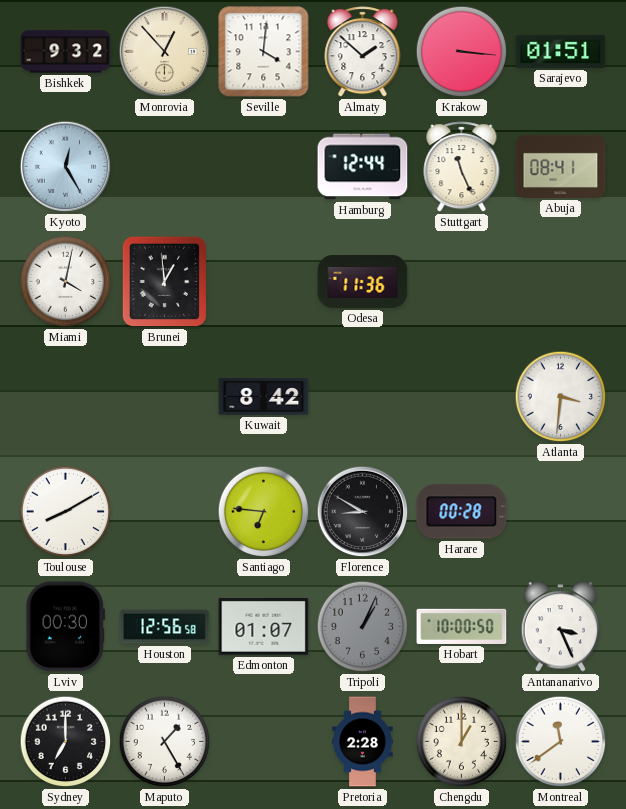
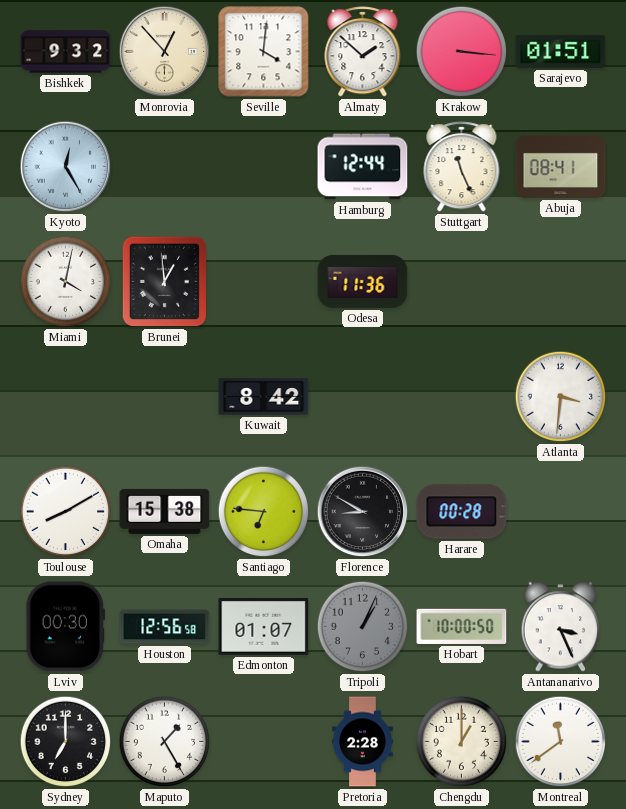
Omaha: none -> 15:38 (165, 511)
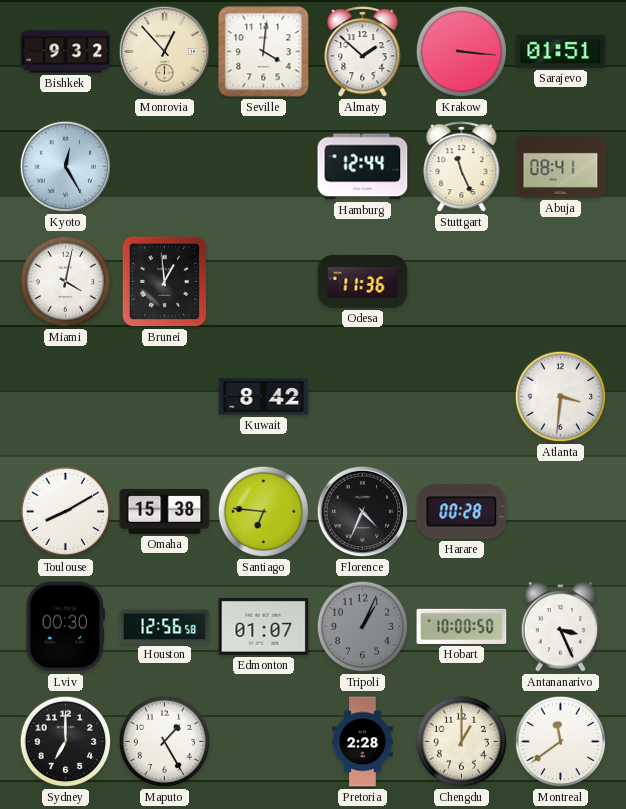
Florence: 8:50 -> 4:34 (363, 512)
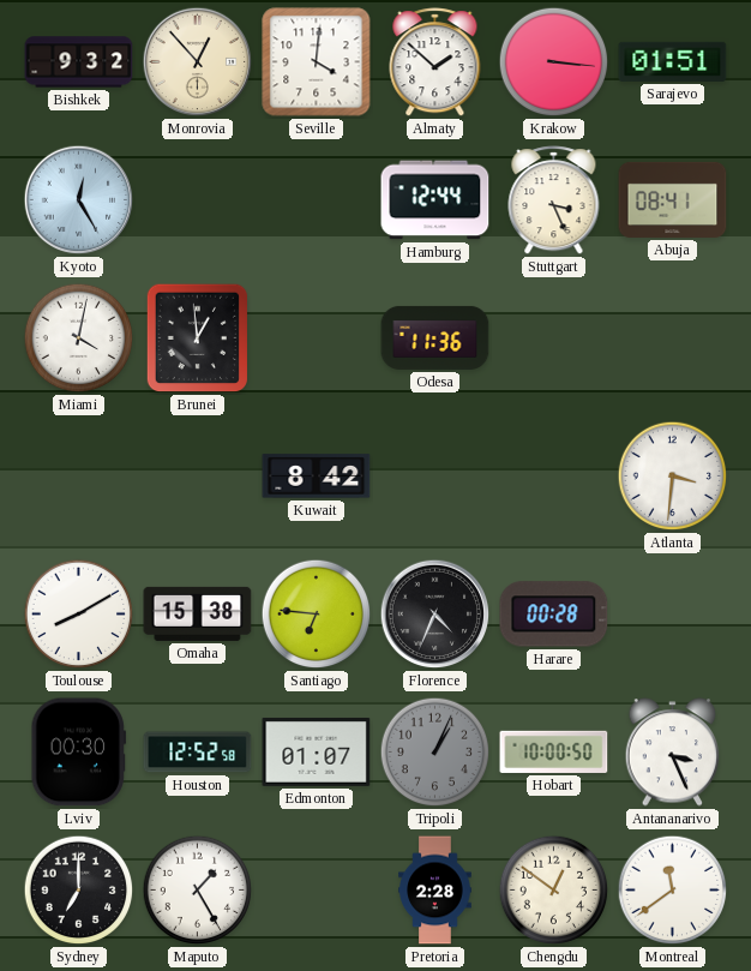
Stuttgart: 11:26 -> 3:26 (554, 200)
Houston: 12:56 -> 12:52 (198, 753)
Chengdu: 1:00 -> 12:51 (554, 891)
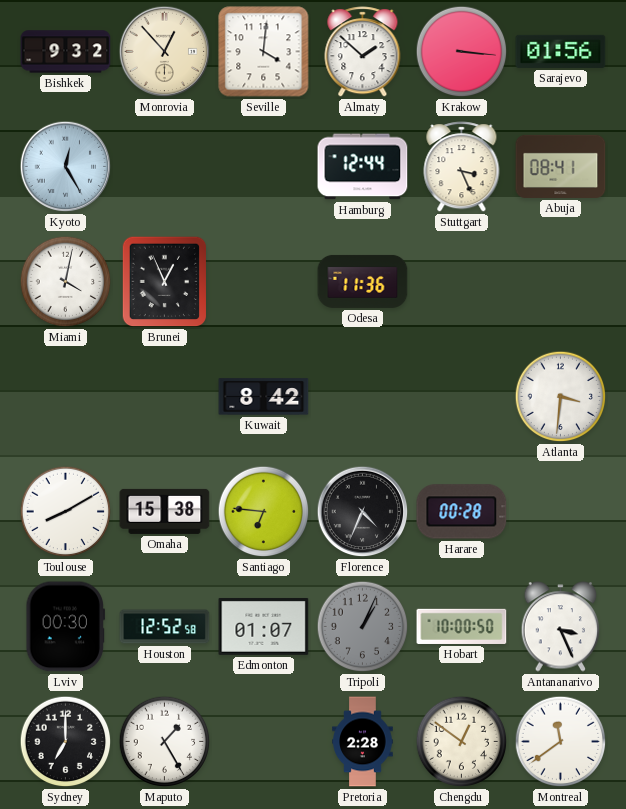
Sarajevo: 01:51 -> 01:56 (561, 51)
Brunei: 12:59 -> 12:56 (165, 282)
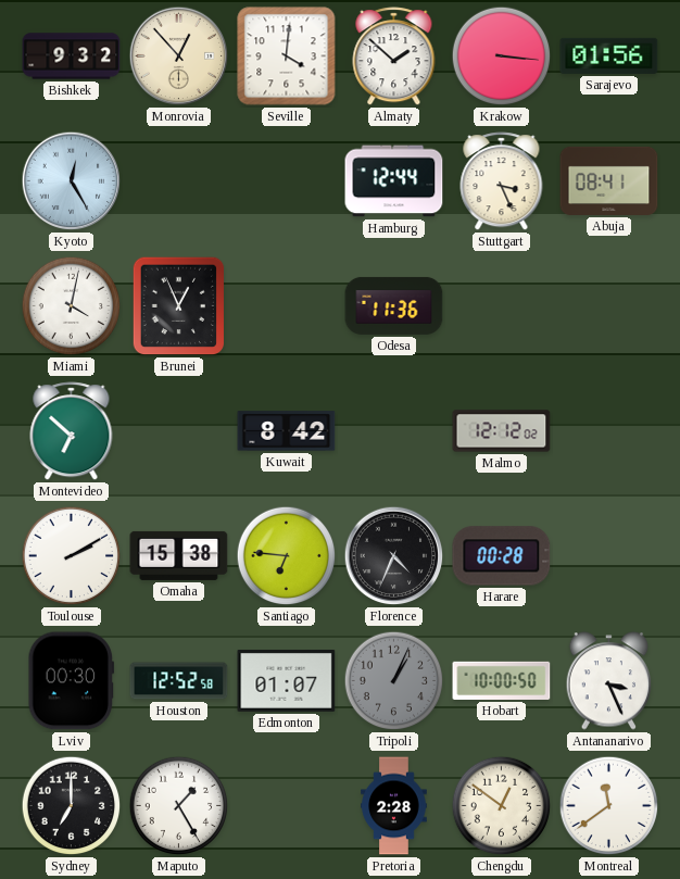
Montevideo: none -> 6:52 (72, 431)
Malmo: none -> 12:12 (502, 431)
Atlanta: 3:31 -> none (561, 397)
Toulouse: 8:10 -> 2:10 (72, 556)
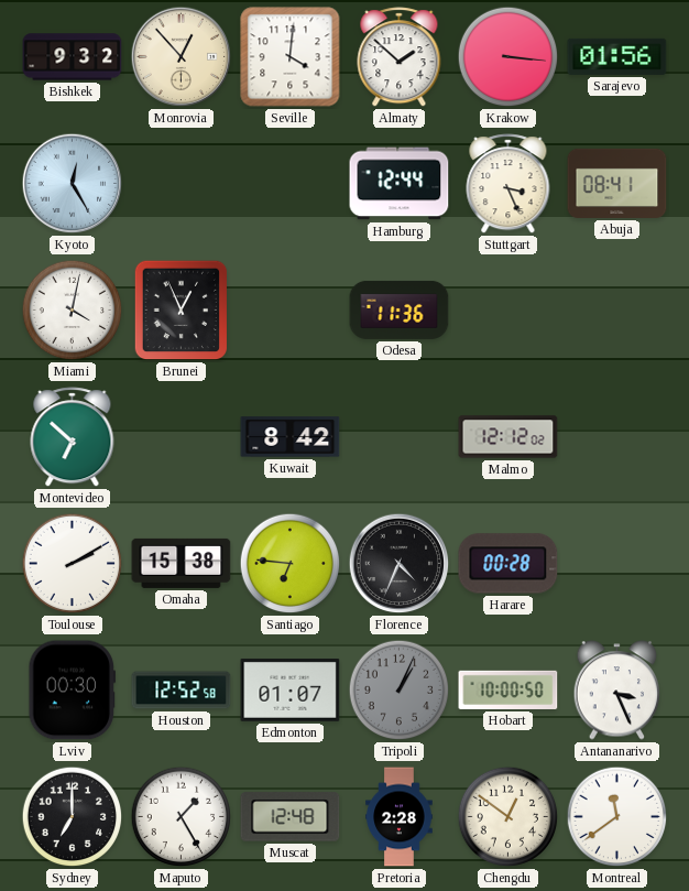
Muscat: none -> 12:48 (291, 817)
